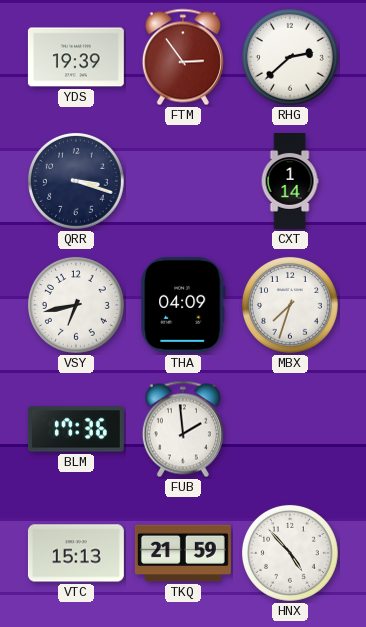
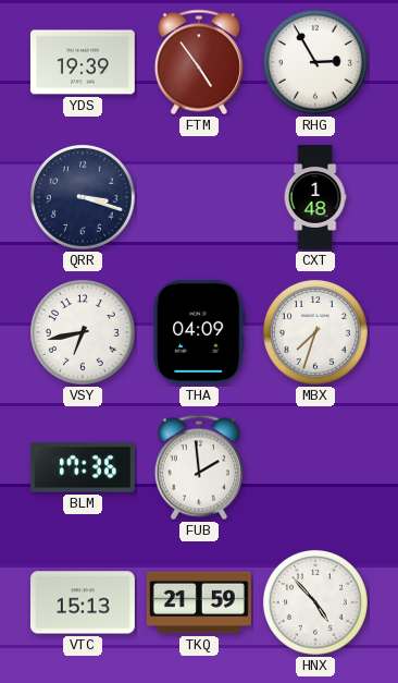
FTM: 2:54 -> 4:54 (199, 62)
RHG: 2:38 -> 2:55 (315, 62)
CXT: 1:14 -> 1:48 (315, 198)
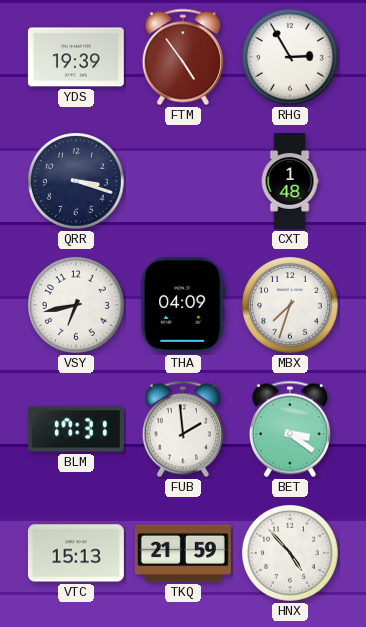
BLM: 17:36 -> 17:31 (76, 429)
BET: none -> 3:21 (290, 429)
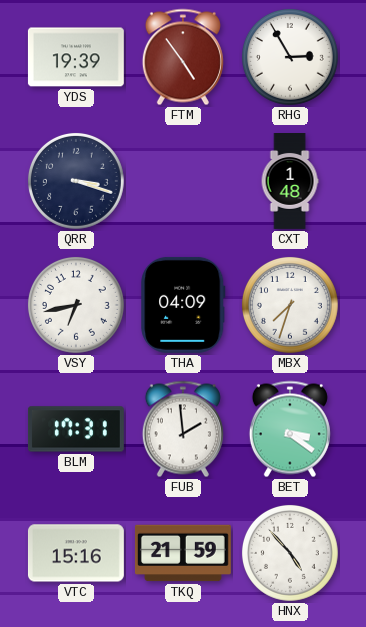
VTC: 15:13 -> 15:16 (76, 553)
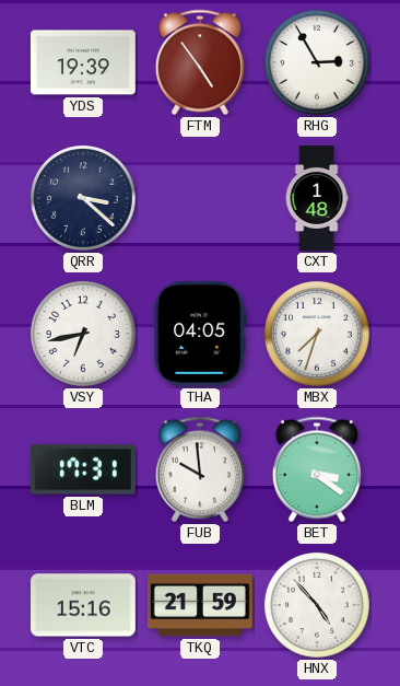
QRR: 3:18 -> 3:22 (83, 198)
THA: 04:09 -> 04:05 (200, 334)
FUB: 1:59 -> 9:59 (200, 469)
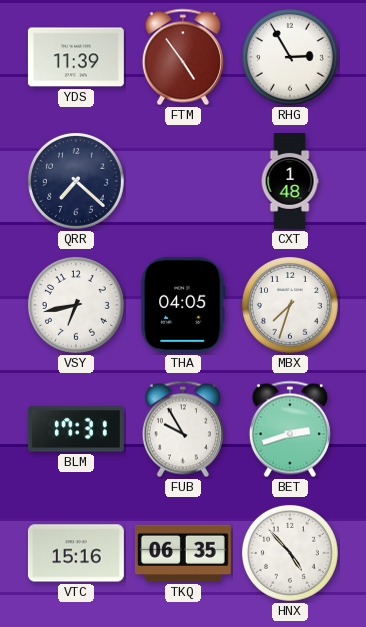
YDS: 19:39 -> 11:39 (76, 57)
QRR: 3:22 -> 7:22 (76, 181)
FUB: 9:59 -> 9:55 (183, 429)
BET: 3:21 -> 2:42 (290, 429)
TKQ: 21:59 -> 06:35 (183, 553)
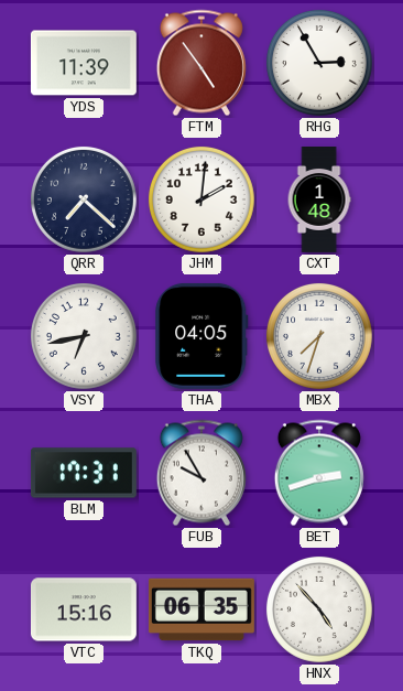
JHM: none -> 2:01 (201, 199)
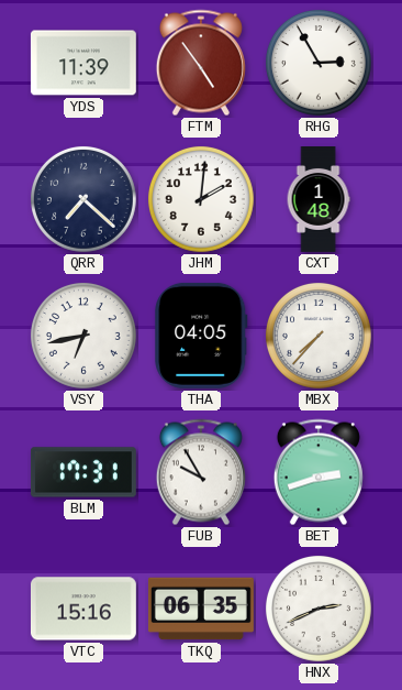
MBX: 7:33 -> 7:37 (319, 336)
HNX: 4:53 -> 2:41 (319, 609)
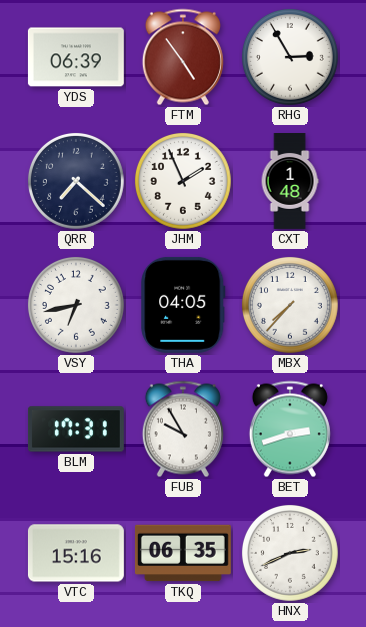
YDS: 11:39 -> 06:39 (76, 57)
JHM: 2:01 -> 1:56 (183, 181)
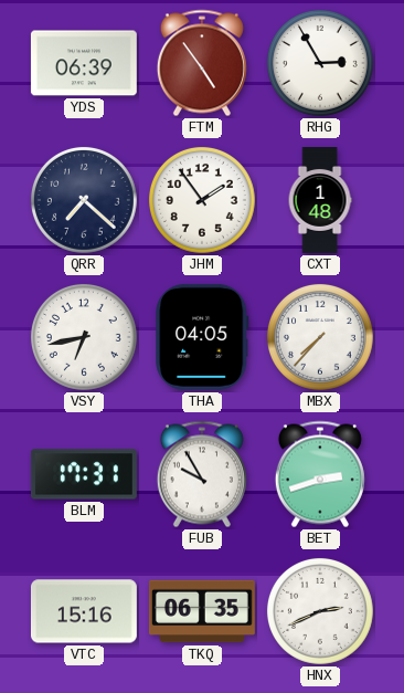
JHM: 1:56 -> 1:54 (202, 200)
